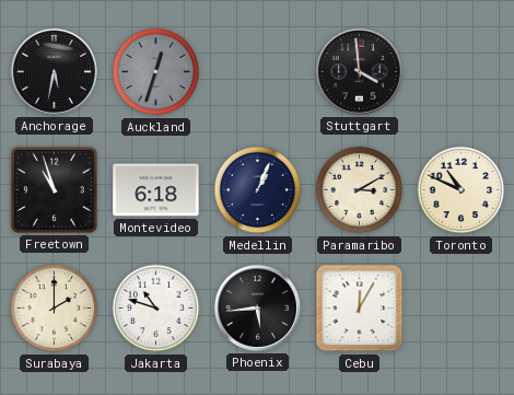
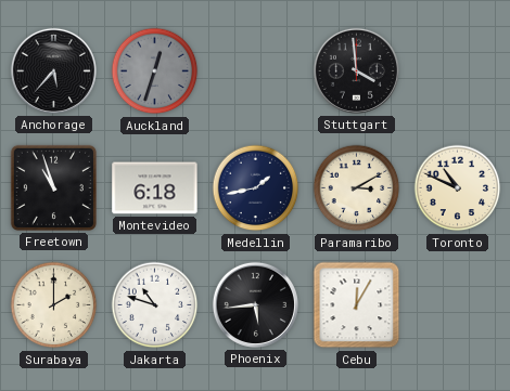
Anchorage: 5:32 -> 5:37 (53, 70)
Medellin: 1:04 -> 1:43 (256, 188)
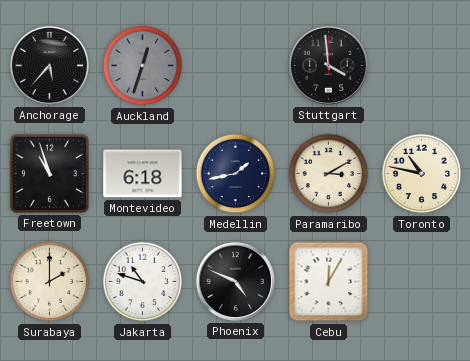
Toronto: 10:49 -> 10:47 (422, 174)
Phoenix: 5:44 -> 4:49 (235, 281)
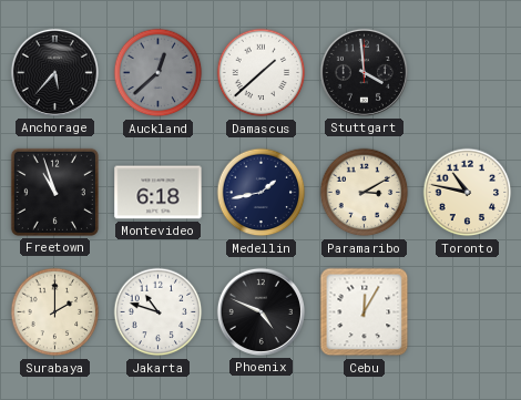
Auckland: 12:33 -> 12:38 (159, 73)
Damascus: none -> 1:38 (262, 73)
